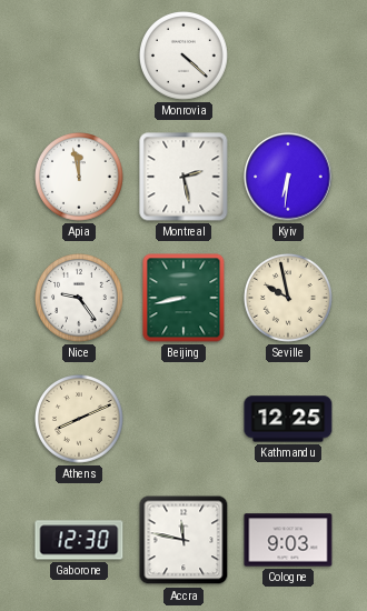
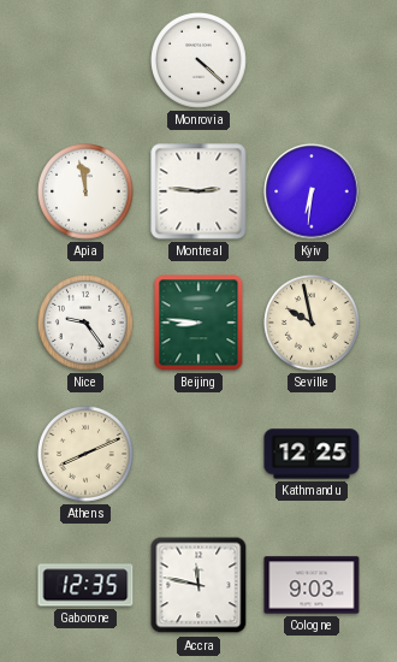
Montreal: 2:28 -> 2:46 (198, 191)
Beijing: 8:43 -> 8:46 (198, 323)
Gaborone: 12:30 -> 12:35 (85, 585)
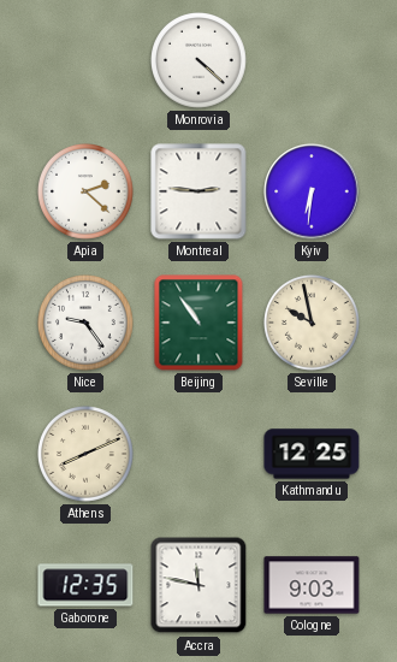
Apia: 11:58 -> 2:22 (87, 193)
Beijing: 8:46 -> 10:54 (198, 323)
